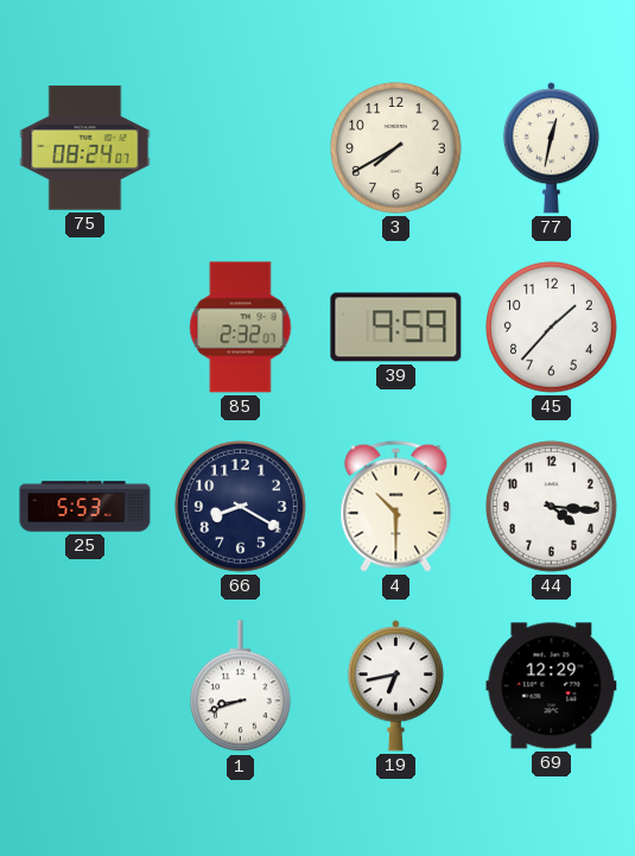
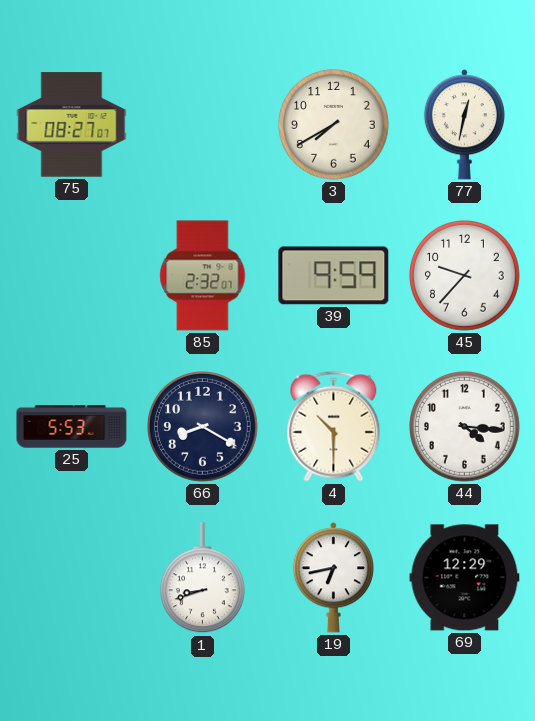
75: 08:24 -> 08:27 (72, 125)
45: 1:37 -> 9:37 (465, 276)
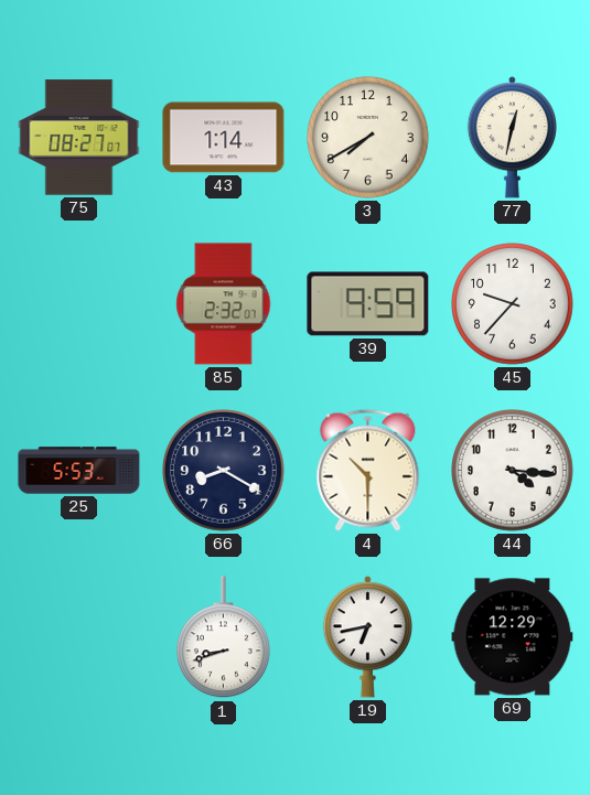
43: none -> 1:14 (224, 138)
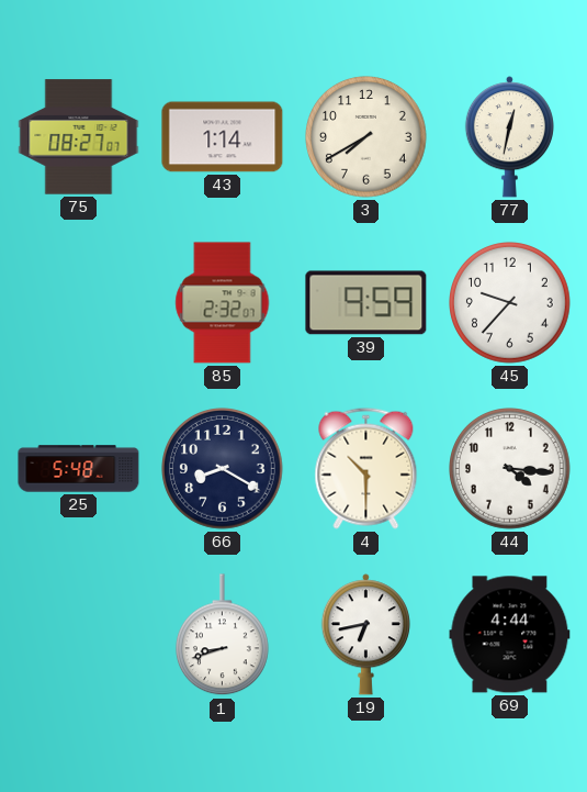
25: 5:53 -> 5:48 (79, 469)
69: 12:29 -> 4:44 (510, 635)
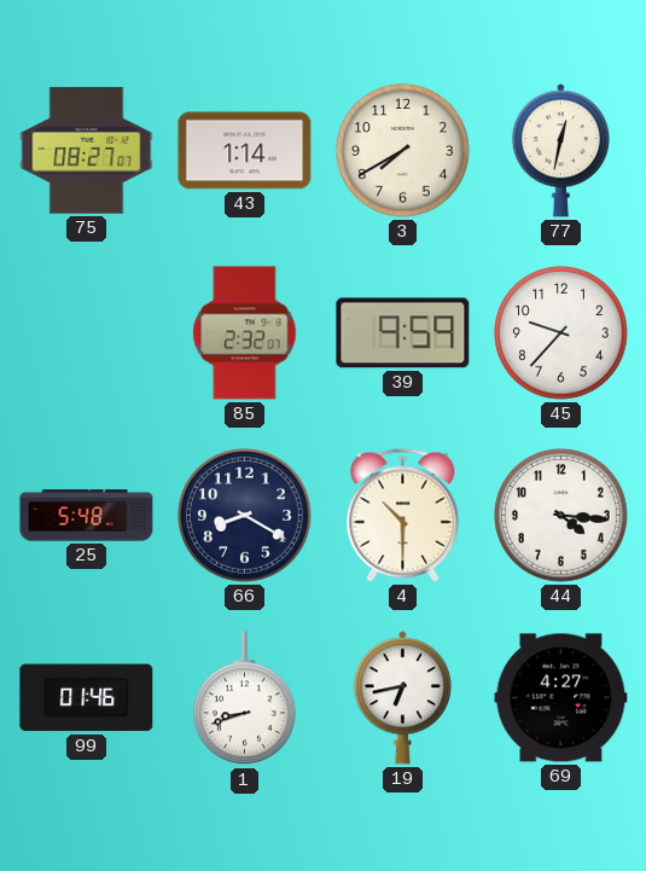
99: none -> 01:46 (87, 698)
69: 4:44 -> 4:27 (561, 698)
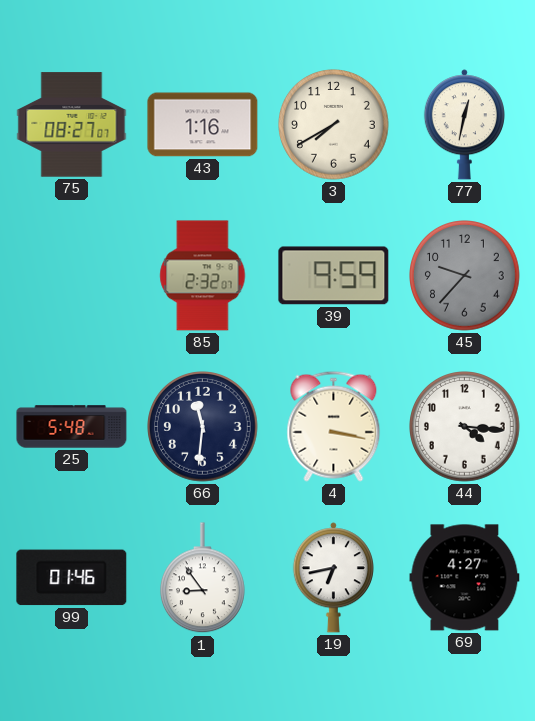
43: 1:14 -> 1:16 (203, 125)
45 dial: white -> grey (465, 276)
66: 8:20 -> 11:31 (203, 427)
4: 10:30 -> 3:17 (334, 426)
1: 8:42 -> 8:54 (202, 578)
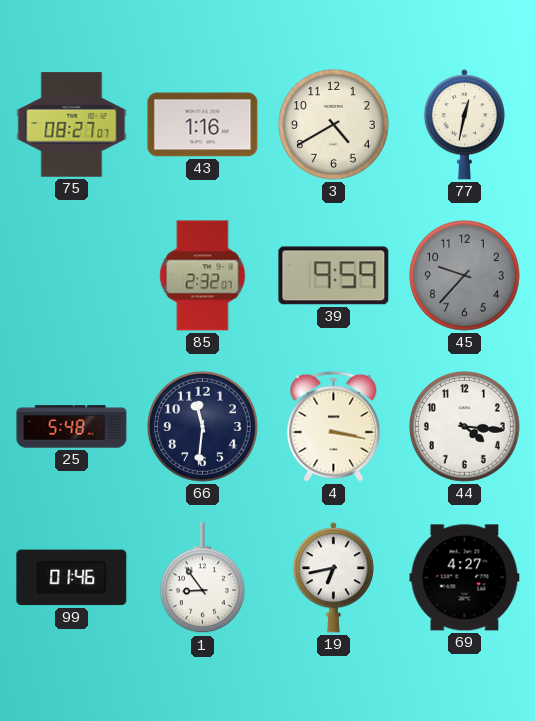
3: 7:40 -> 4:40 (334, 125)
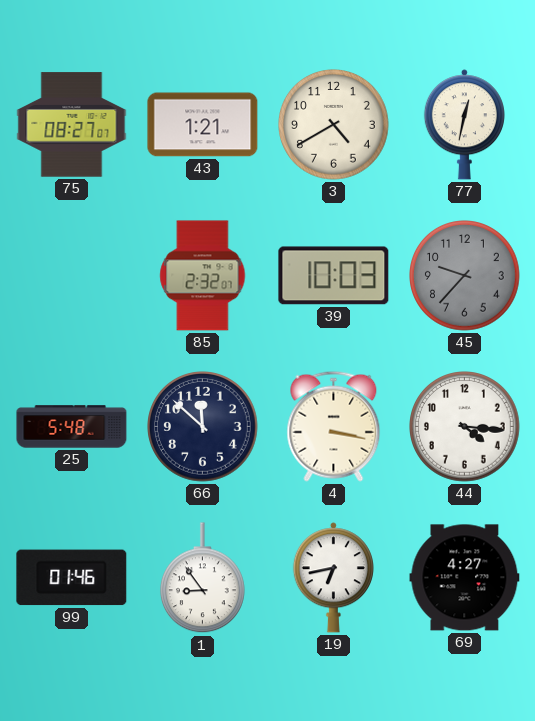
43: 1:16 -> 1:21 (203, 125)
39: 9:59 -> 10:03 (334, 276)
66: 11:31 -> 11:52 (203, 427)
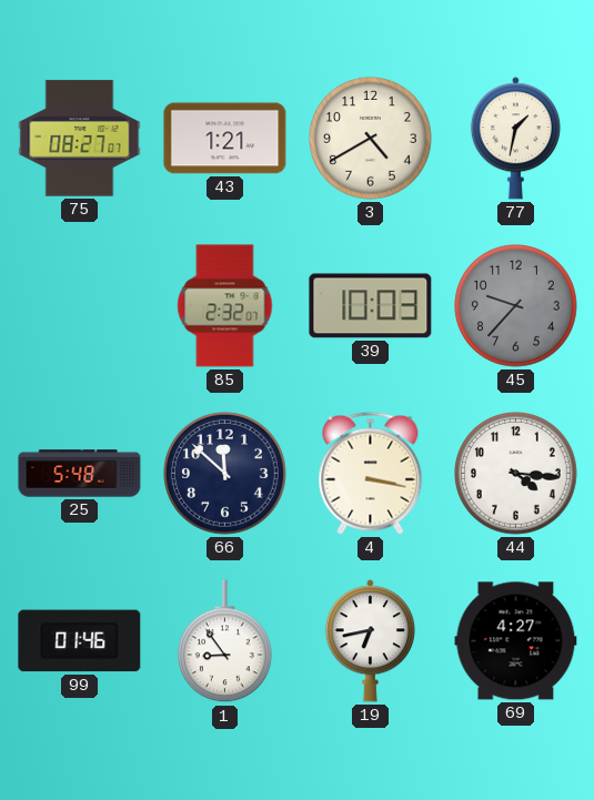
77: 12:32 -> 1:32 (515, 139)
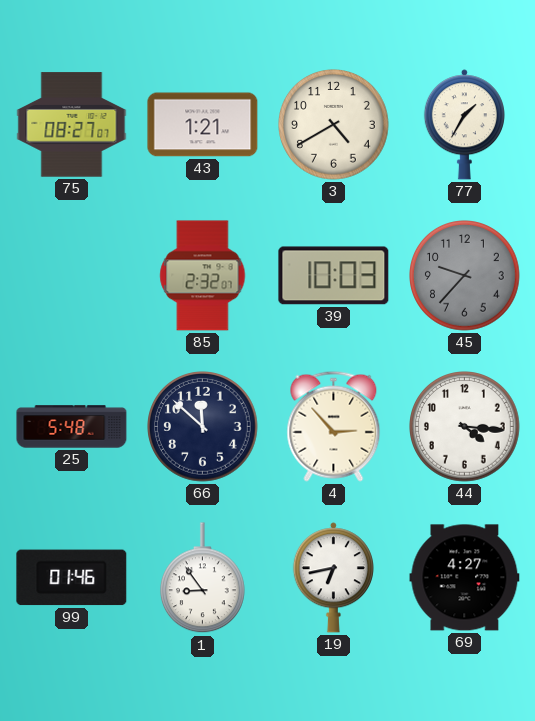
77: 1:32 -> 1:35 (464, 125)
4: 3:17 -> 2:53 (334, 426)
